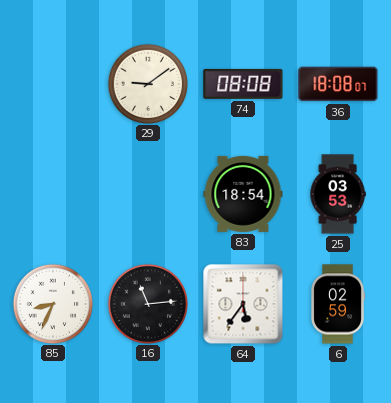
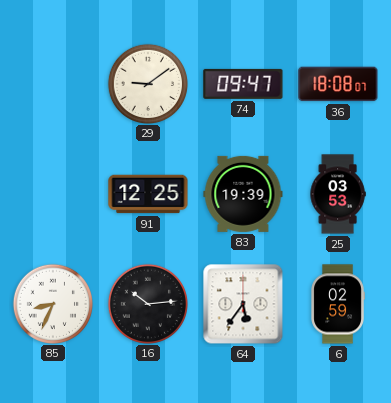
74: 08:08 -> 09:47 (243, 84)
91: none -> 12:25 (148, 194)
83: 18:54 -> 19:39 (243, 194)
16: 11:14 -> 10:14 (147, 303)
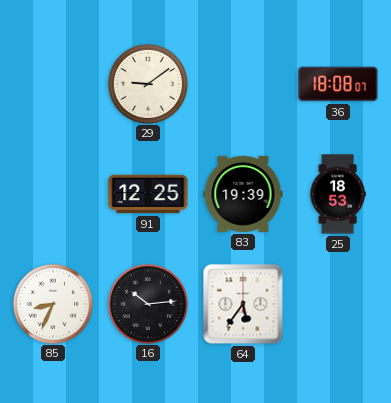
74: 09:47 -> none (243, 84)
25: 03:53 -> 18:53 (338, 194)
6: 02:59 -> none (338, 304)
